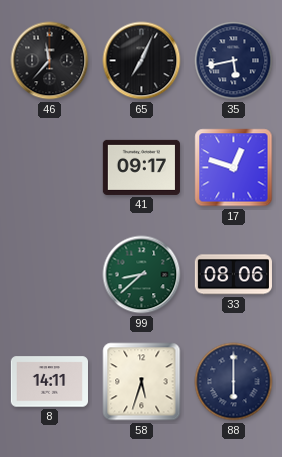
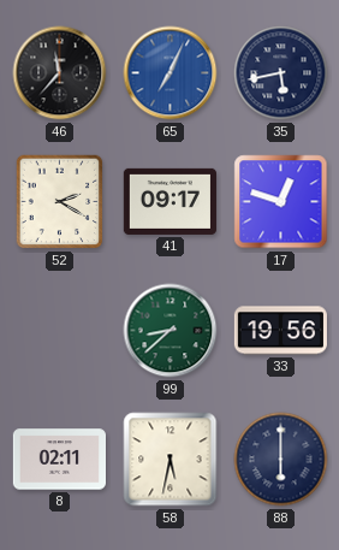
65 dial: black -> blue (171, 73)
52: none -> 2:20 (60, 202)
33: 08:06 -> 19:56 (280, 331)
8: 14:11 -> 02:11 (59, 460)
58: 5:33 -> 5:32 (171, 460)
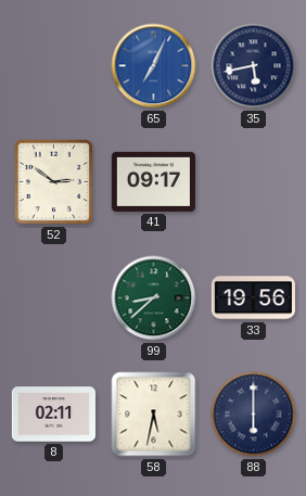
46: 11:37 -> none (60, 73)
52: 2:20 -> 2:51 (54, 182)
17: 12:48 -> none (281, 202)
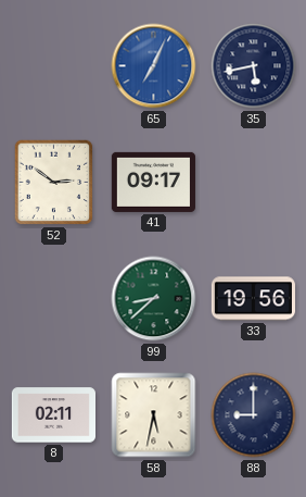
88: 6:00 -> 9:00 (254, 415)
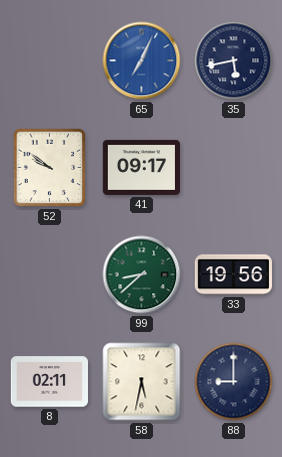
52: 2:51 -> 9:51 (50, 168)
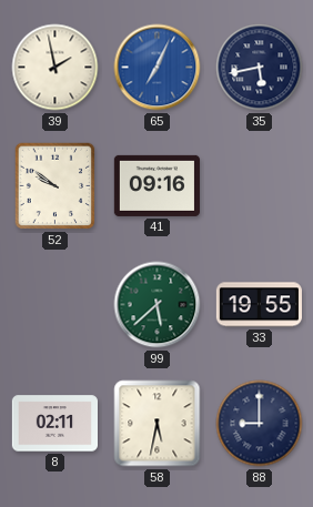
39: none -> 1:58 (55, 68)
41: 09:17 -> 09:16 (156, 185)
99: 8:38 -> 5:38 (158, 305)
33: 19:56 -> 19:55 (259, 305)
